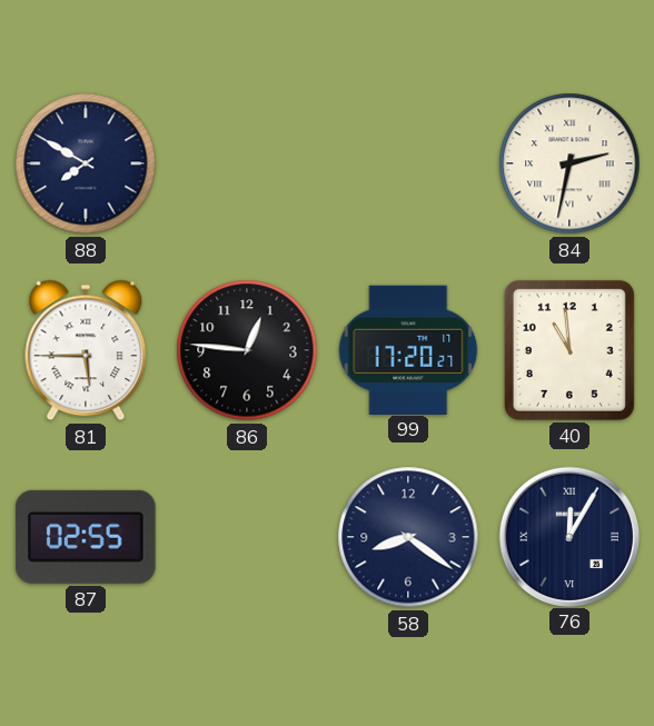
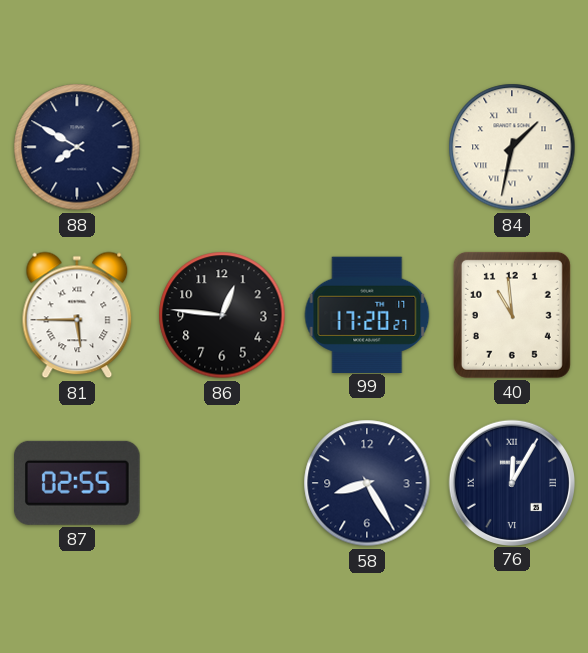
84: 2:32 -> 1:32 (512, 147)
58: 8:21 -> 8:25 (367, 483)
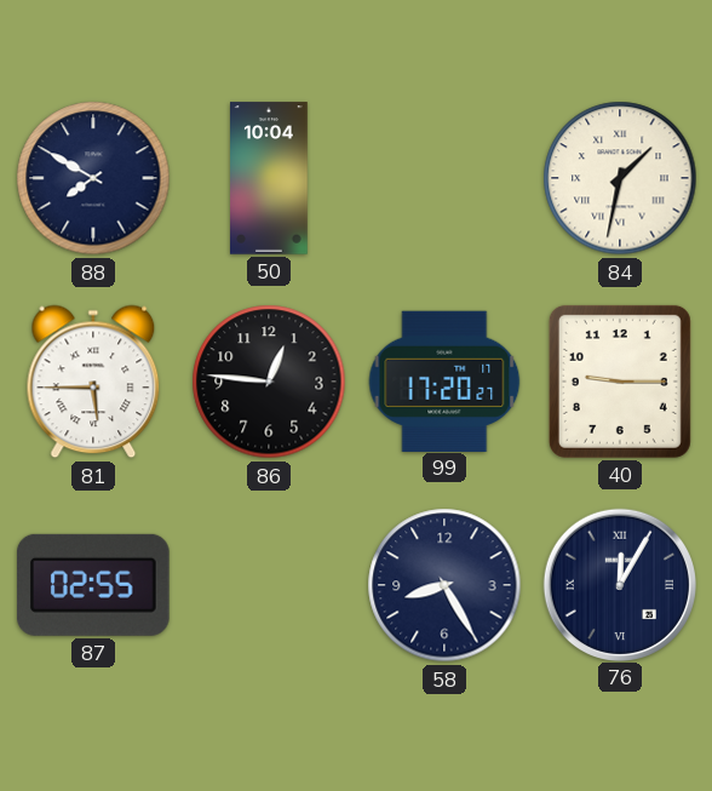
50: none -> 10:04 (270, 178)
40: 10:59 -> 9:15 (620, 382)
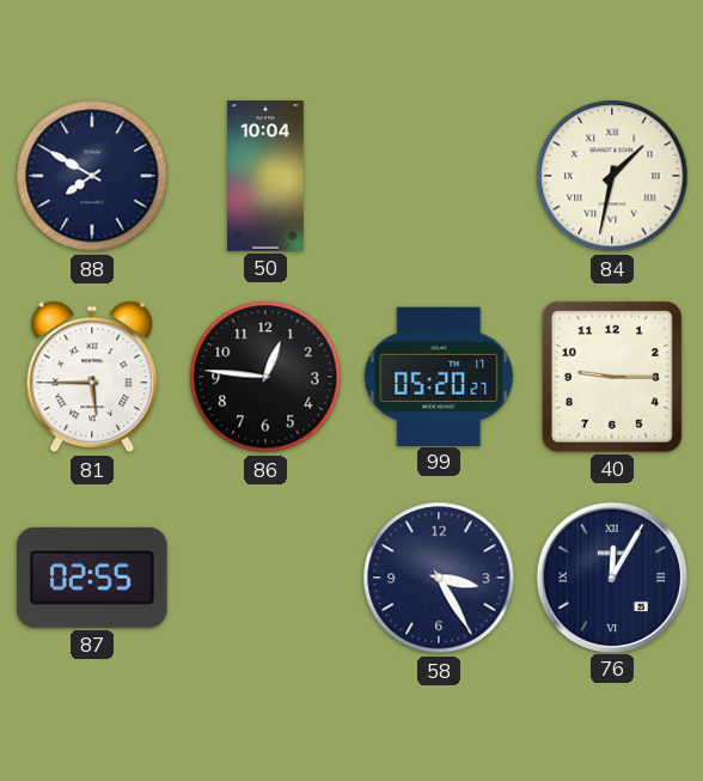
99: 17:20 -> 05:20 (439, 376)
58: 8:25 -> 3:25 (439, 578)
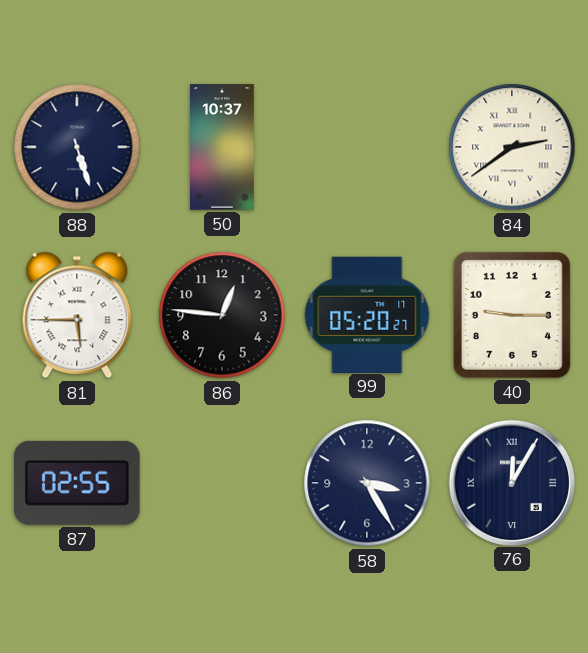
88: 7:50 -> 5:27 (77, 147)
50: 10:04 -> 10:37 (223, 147)
84: 1:32 -> 2:39 (512, 147)
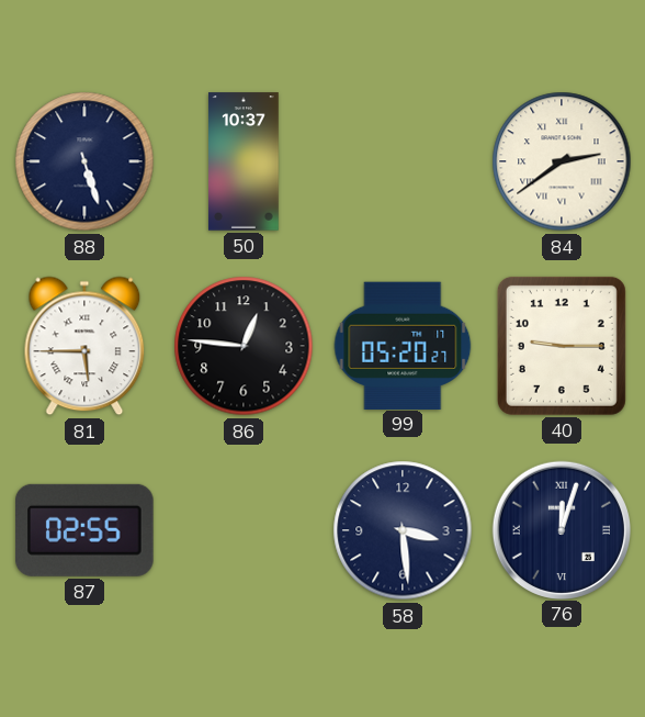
58: 3:25 -> 3:29 (403, 530)
76: 12:05 -> 12:03 (561, 529)
